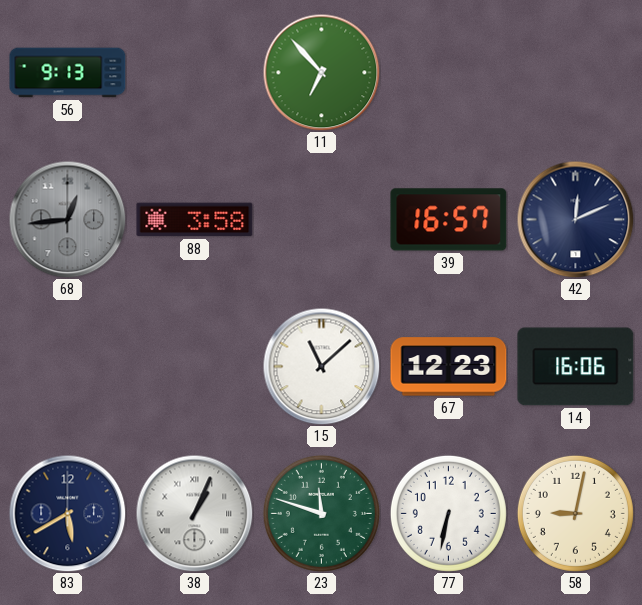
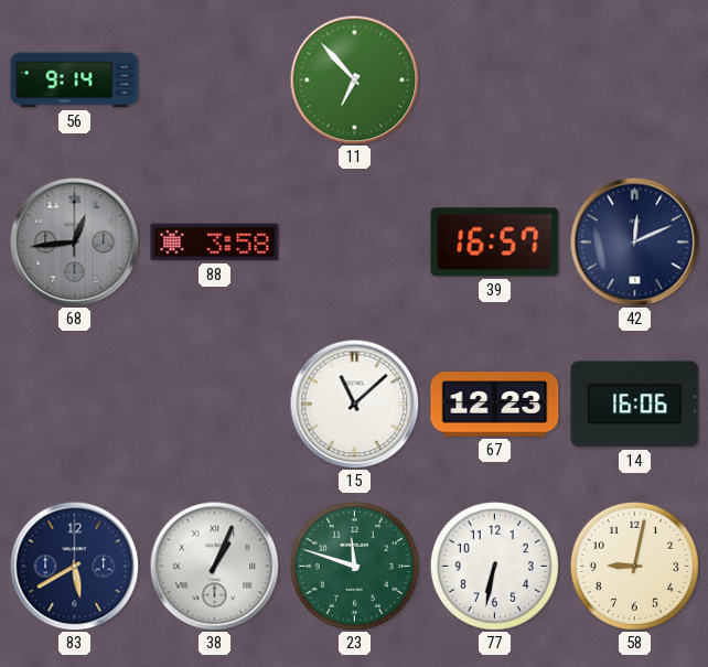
56: 9:13 -> 9:14 (75, 80)
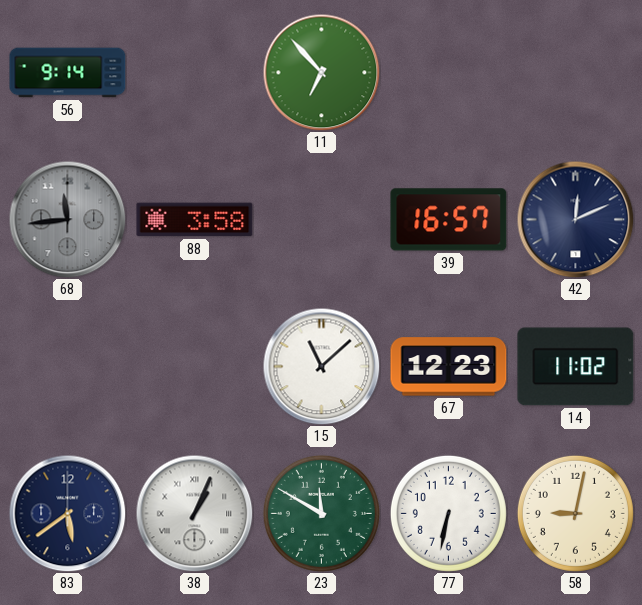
68: 12:44 -> 11:44 (67, 219)
14: 16:06 -> 11:02 (576, 367)
83: 5:40 -> 5:39 (67, 513)
23: 11:48 -> 11:50 (321, 513)
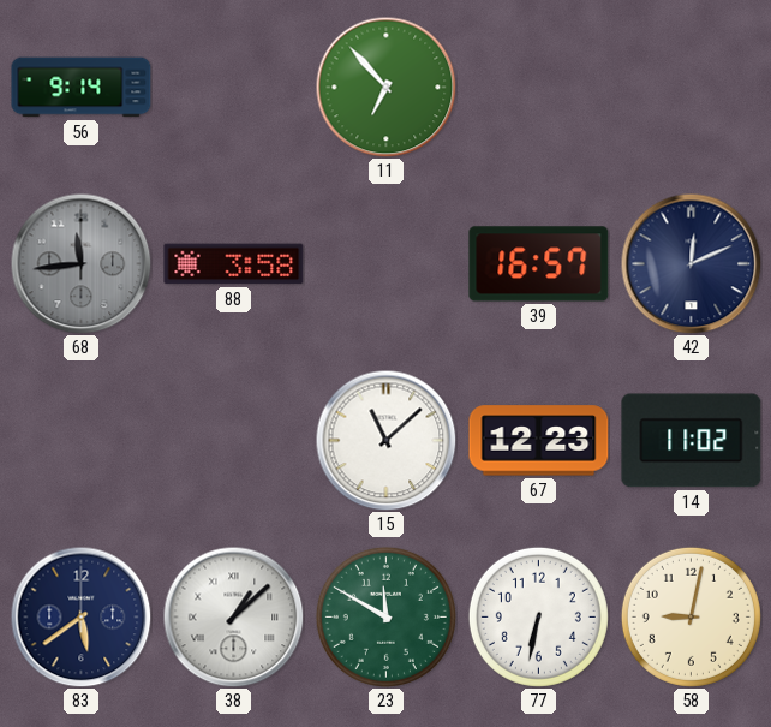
38: 1:04 -> 1:08 (233, 616)
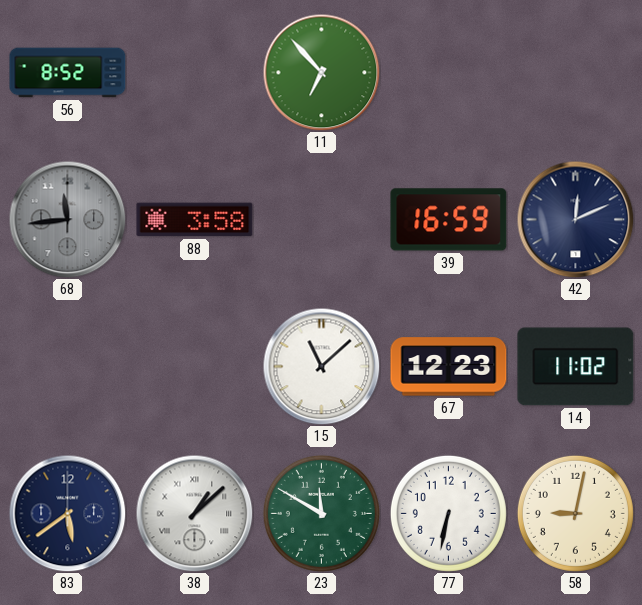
56: 9:14 -> 8:52 (68, 73)
39: 16:57 -> 16:59 (449, 220)
